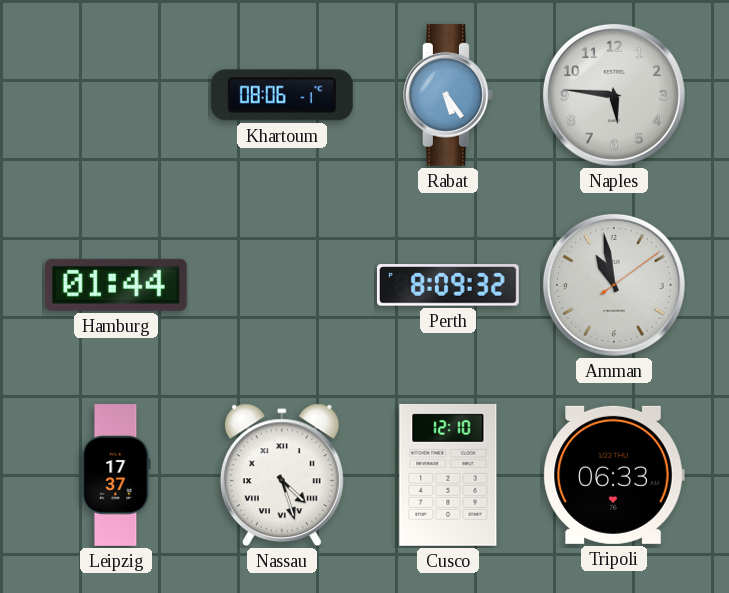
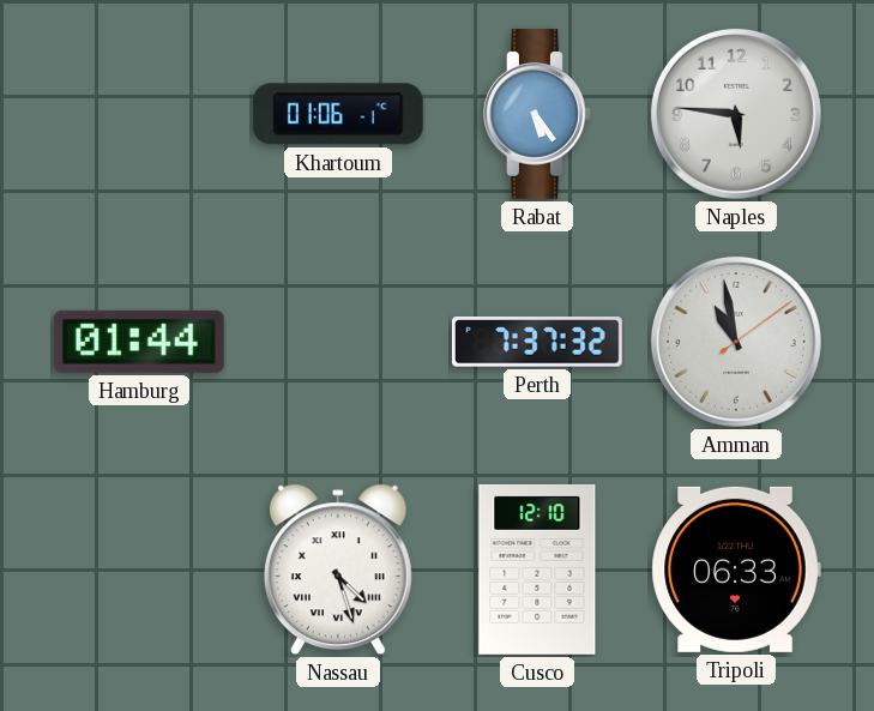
Khartoum: 08:06 -> 01:06 (338, 114)
Perth: 8:09 -> 7:37 (537, 342)
Leipzig: 17:37 -> none (116, 476)
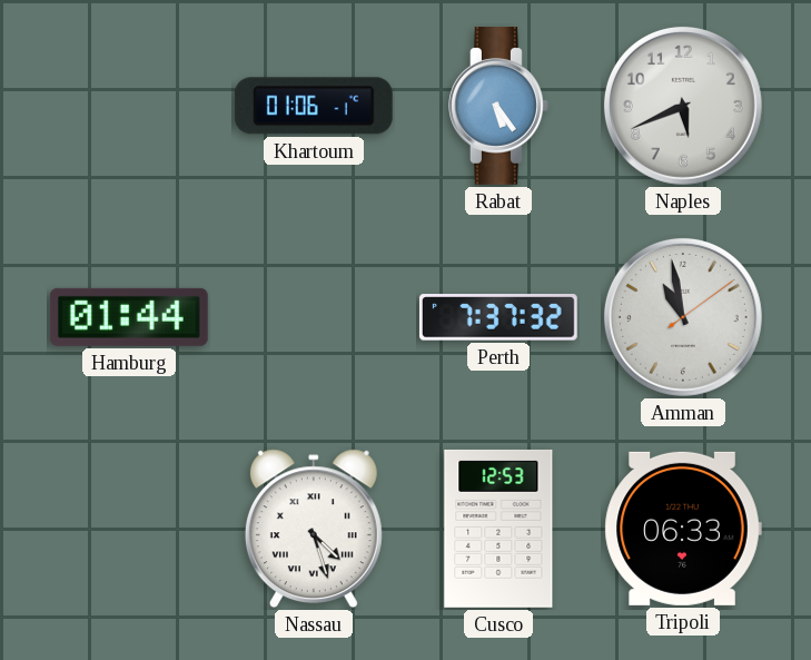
Naples: 5:46 -> 5:41 (683, 106)
Cusco: 12:10 -> 12:53 (498, 529)
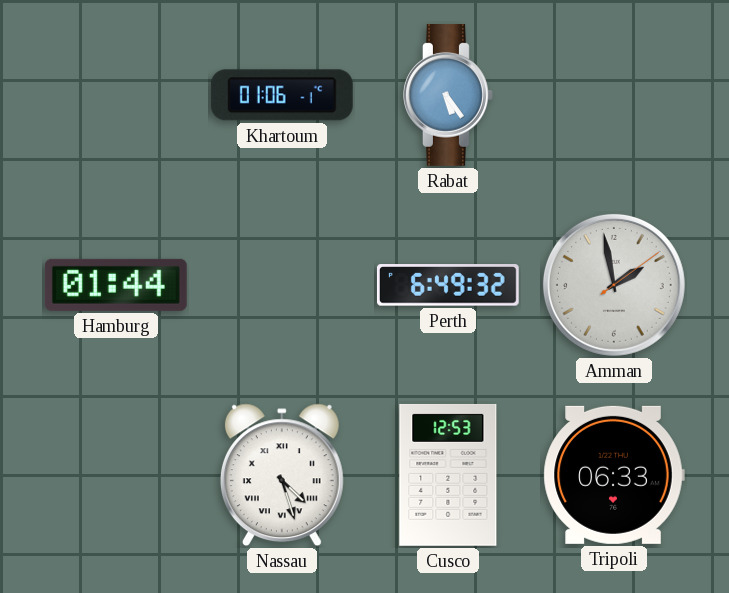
Naples: 5:41 -> none (683, 106)
Perth: 7:37 -> 6:49 (448, 285)
Amman: 10:58 -> 1:58 (614, 285)
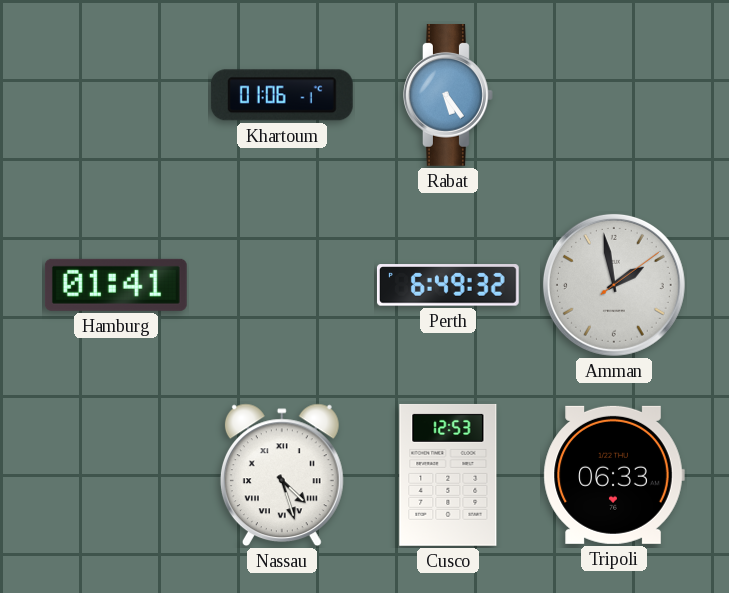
Hamburg: 01:44 -> 01:41 (116, 285)
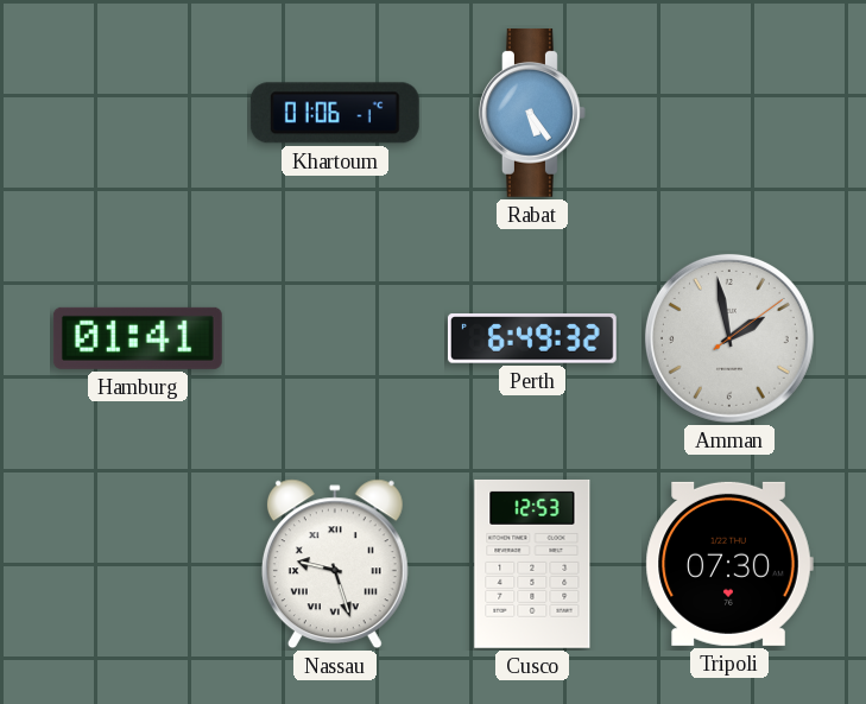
Nassau: 4:27 -> 9:27 (335, 564)
Tripoli: 06:33 -> 07:30 (729, 564)
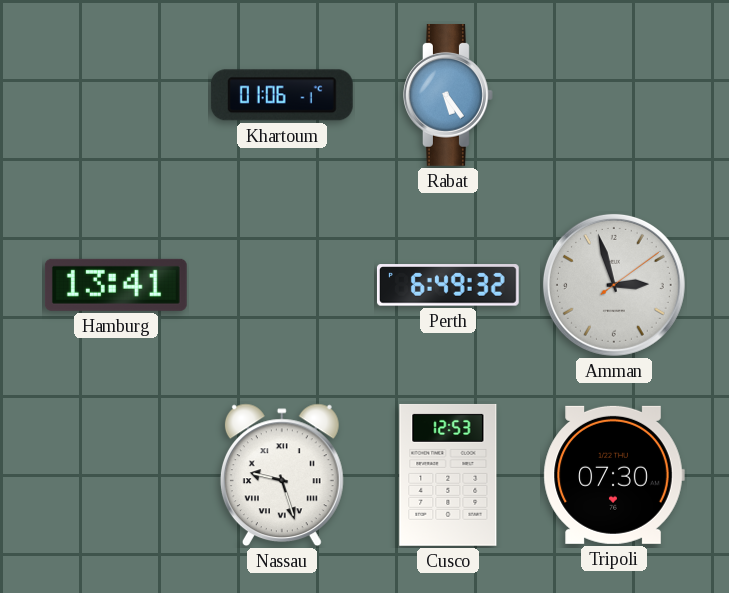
Hamburg: 01:41 -> 13:41 (116, 285)
Amman: 1:58 -> 2:57 (614, 285)
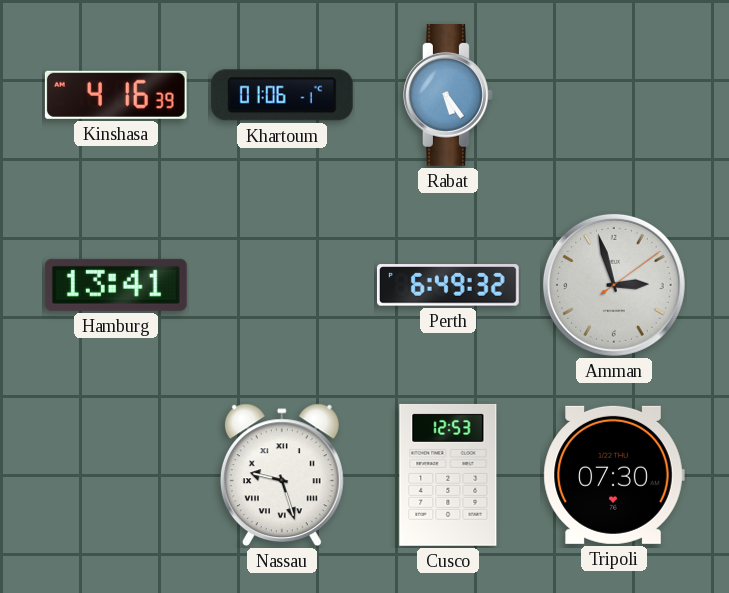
Kinshasa: none -> 4:16 (116, 95)
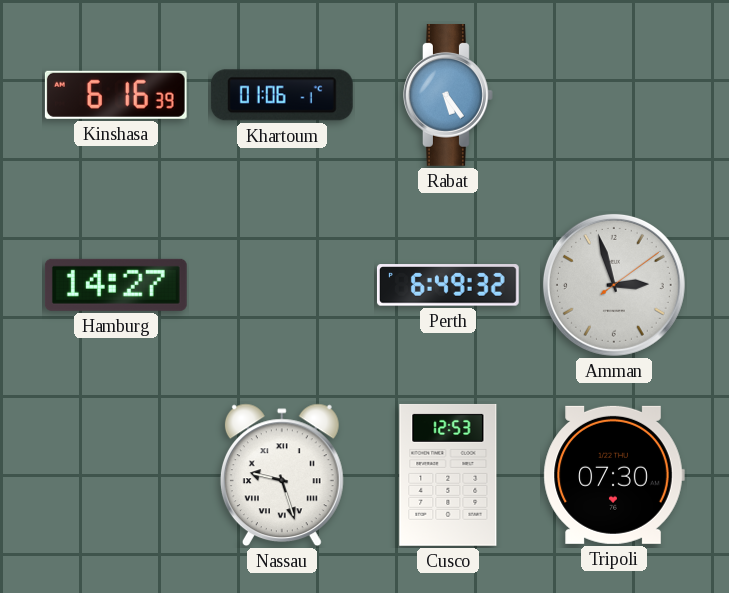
Kinshasa: 4:16 -> 6:16 (116, 95)
Hamburg: 13:41 -> 14:27 (116, 285)
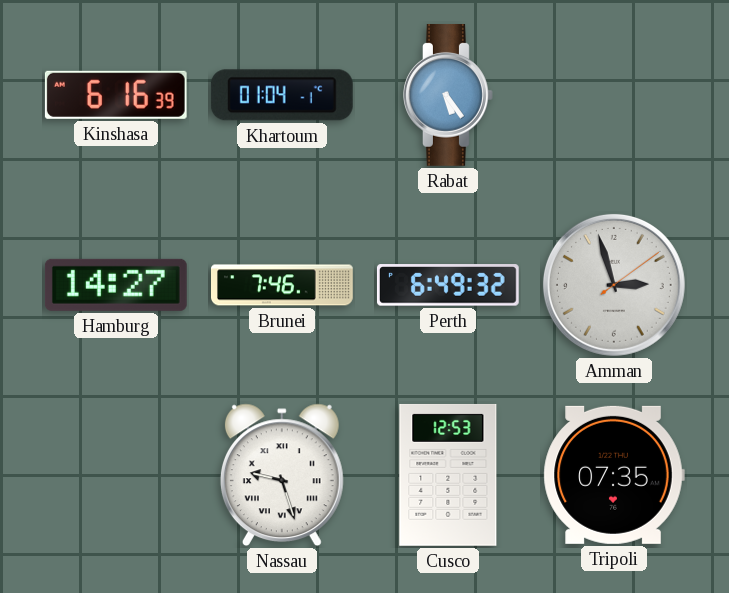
Khartoum: 01:06 -> 01:04 (282, 95)
Brunei: none -> 7:46 (283, 285)
Tripoli: 07:30 -> 07:35 (614, 475)
